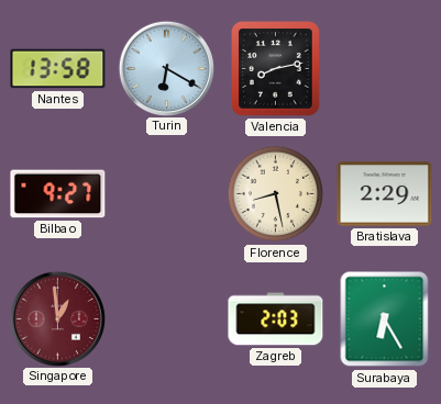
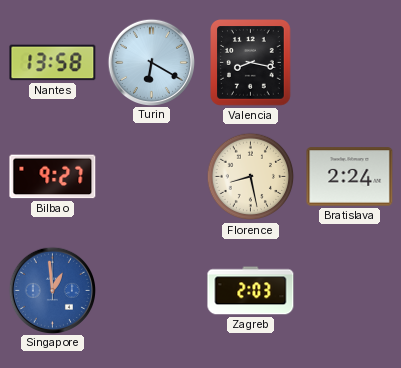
Valencia: 8:13 -> 8:17 (251, 63)
Bratislava: 2:29 -> 2:24 (350, 177)
Singapore dial: burgundy -> blue (52, 290)
Surabaya: 6:25 -> none (385, 319)
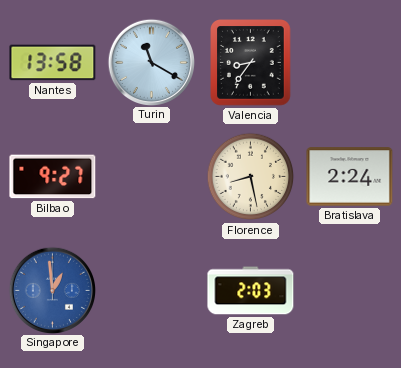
Turin: 6:20 -> 11:20 (151, 62)
Valencia: 8:17 -> 8:36 (251, 63)
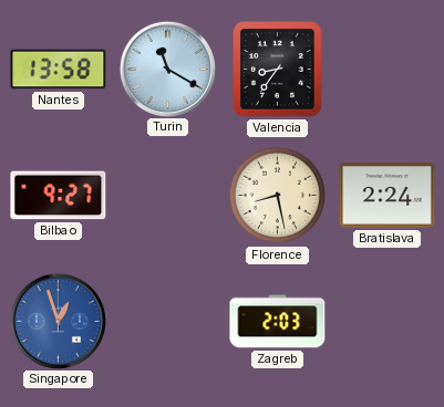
Singapore: 12:59 -> 12:57 (58, 321)
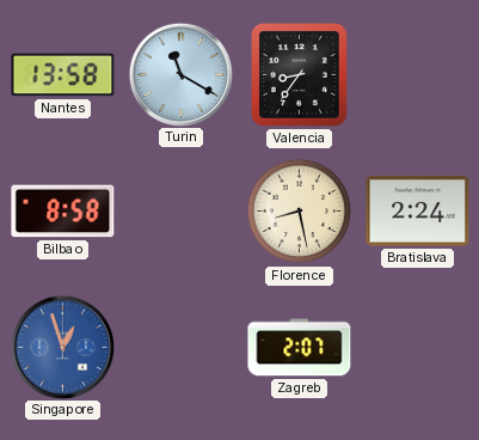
Bilbao: 9:27 -> 8:58 (63, 212)
Zagreb: 2:03 -> 2:07 (300, 348)
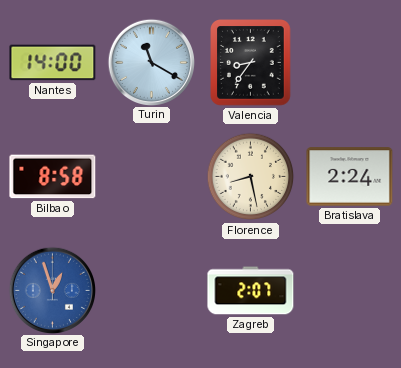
Nantes: 13:58 -> 14:00 (53, 63)
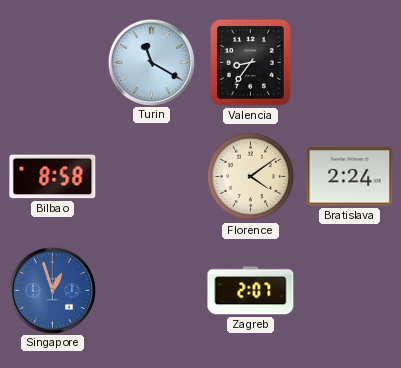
Nantes: 14:00 -> none (53, 63)
Florence: 8:28 -> 4:09 (251, 177)
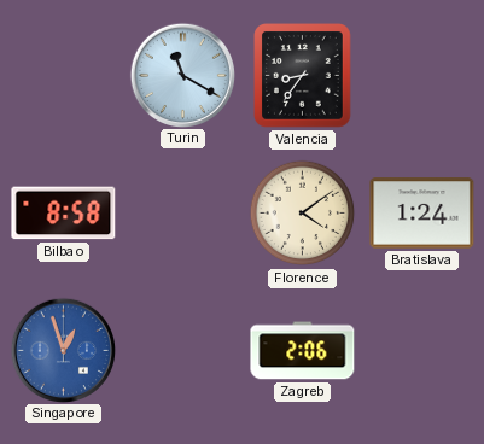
Bratislava: 2:24 -> 1:24 (422, 214)
Zagreb: 2:07 -> 2:06 (303, 351)
